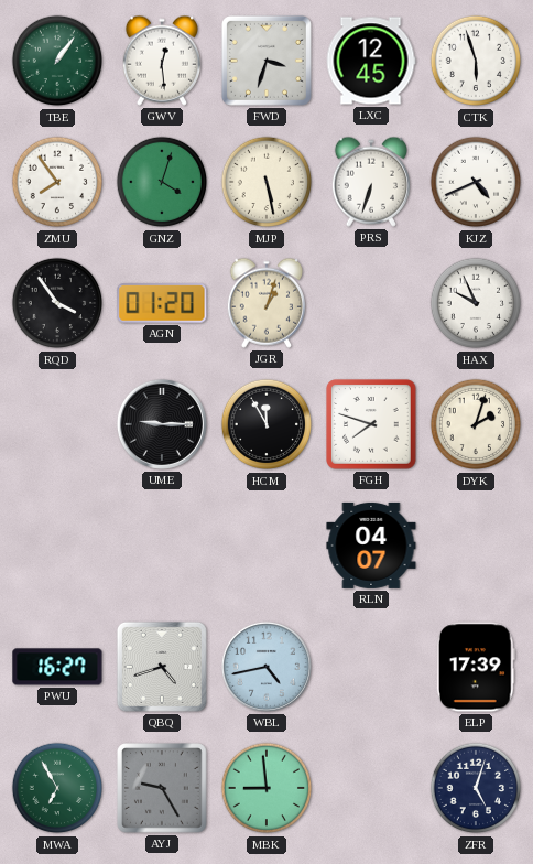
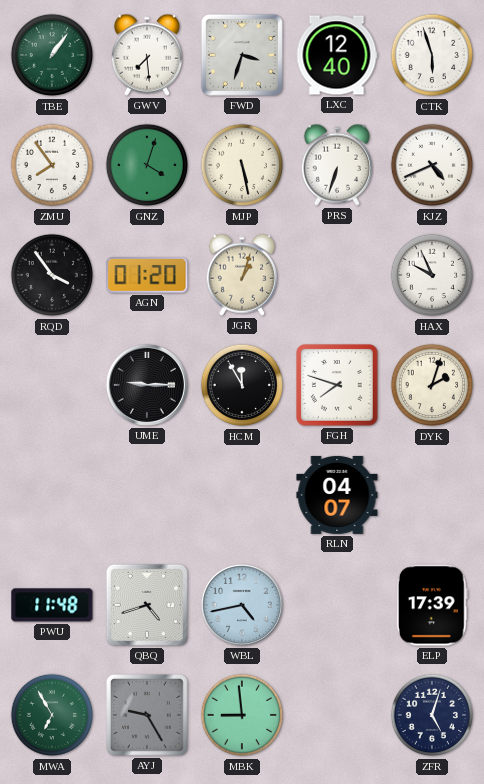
GWV: 12:29 -> 7:29 (146, 55)
LXC: 12:45 -> 12:40 (337, 55)
PWU: 16:27 -> 11:48 (52, 605)
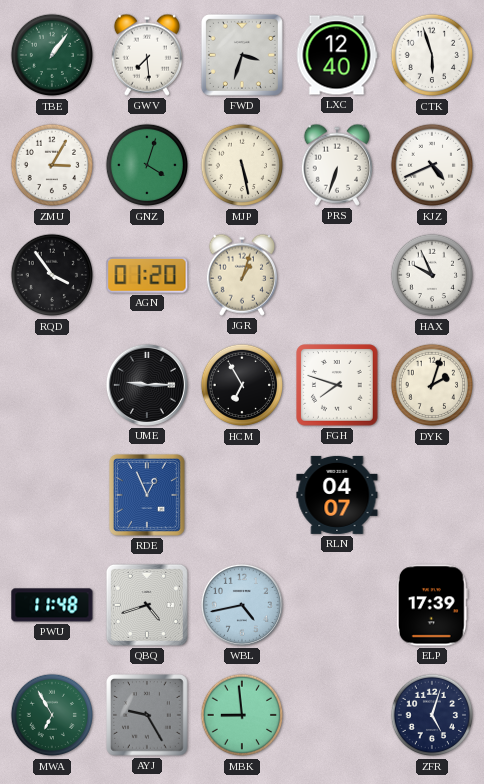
ZMU: 7:54 -> 3:05 (52, 165)
HCM: 11:55 -> 6:55 (242, 385)
RDE: none -> 12:56 (147, 495)
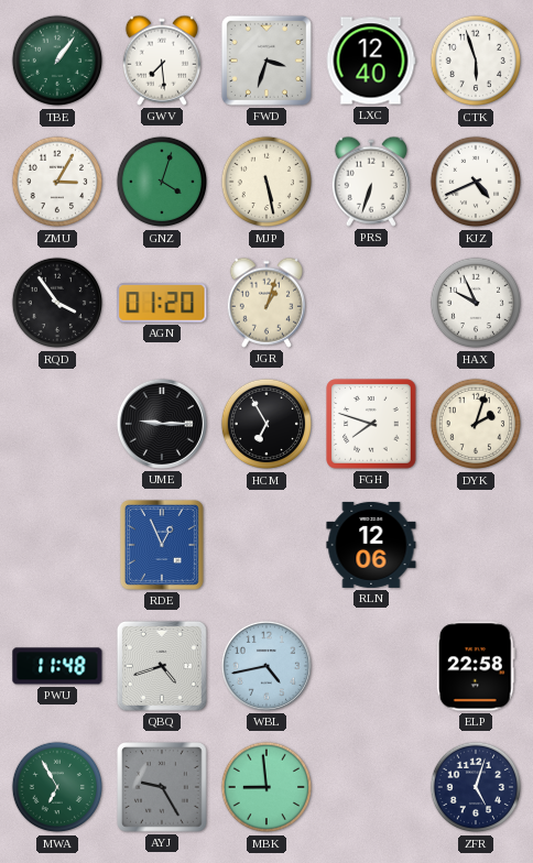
RLN: 04:07 -> 12:06 (371, 545)
ELP: 17:39 -> 22:58 (476, 666)
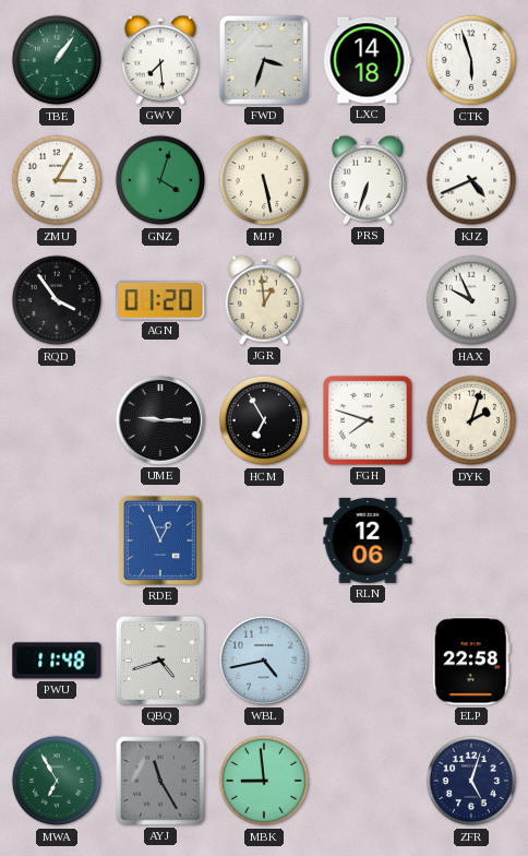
LXC: 12:40 -> 14:18 (368, 60)
JGR: 1:03 -> 12:59 (263, 300)
AYJ: 9:25 -> 11:25 (160, 781)
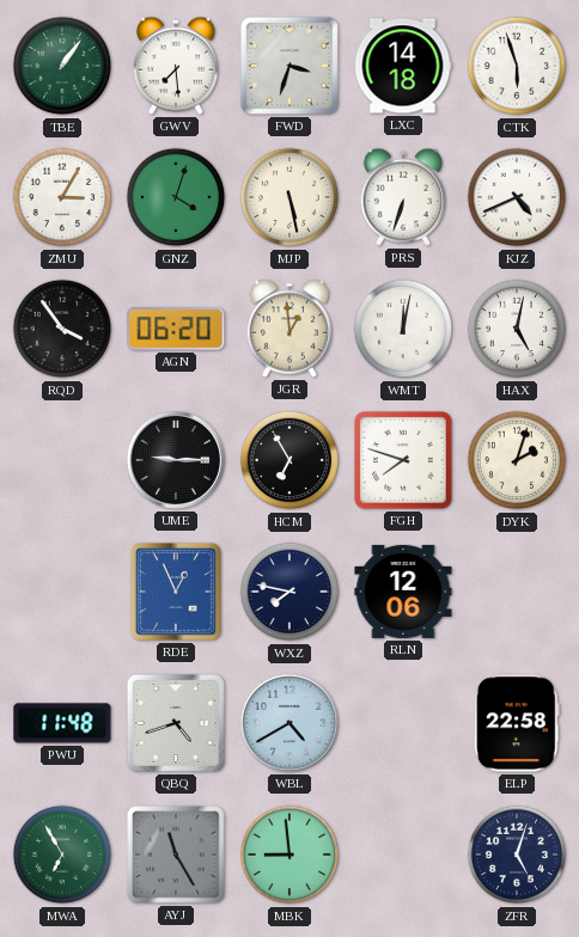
AGN: 01:20 -> 06:20 (176, 329)
WMT: none -> 12:02 (403, 329)
HAX: 9:56 -> 5:02 (517, 329)
WXZ: none -> 7:47 (289, 592)
WBL: 4:43 -> 4:40 (289, 723)
